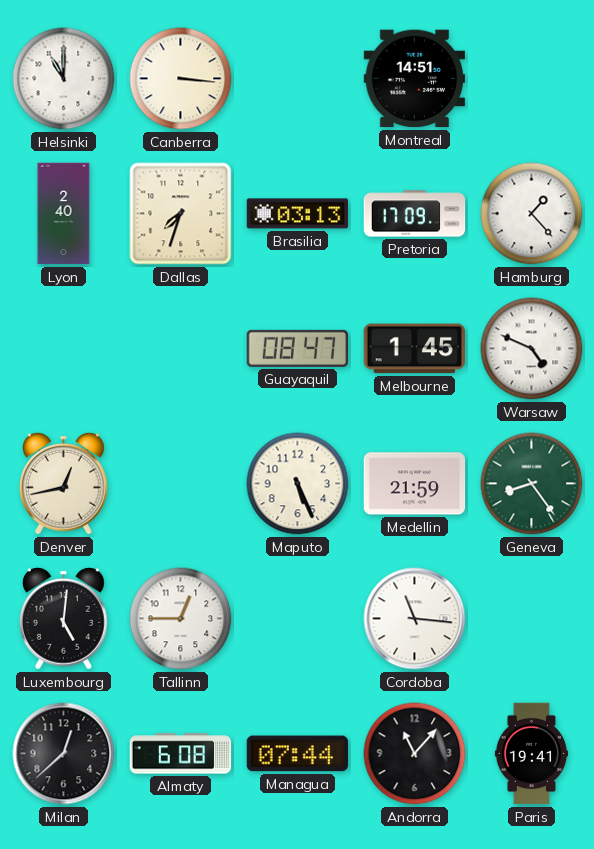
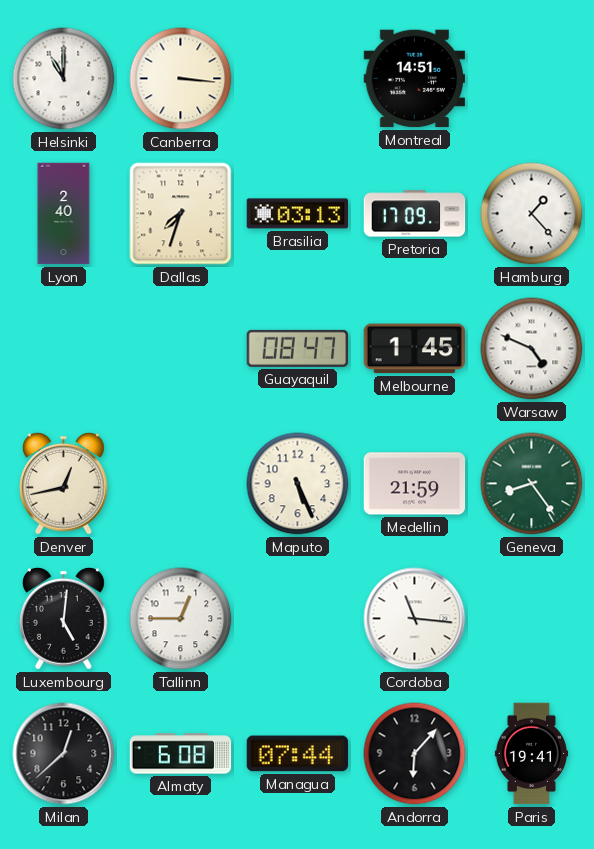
Andorra: 11:07 -> 6:07 (415, 754)
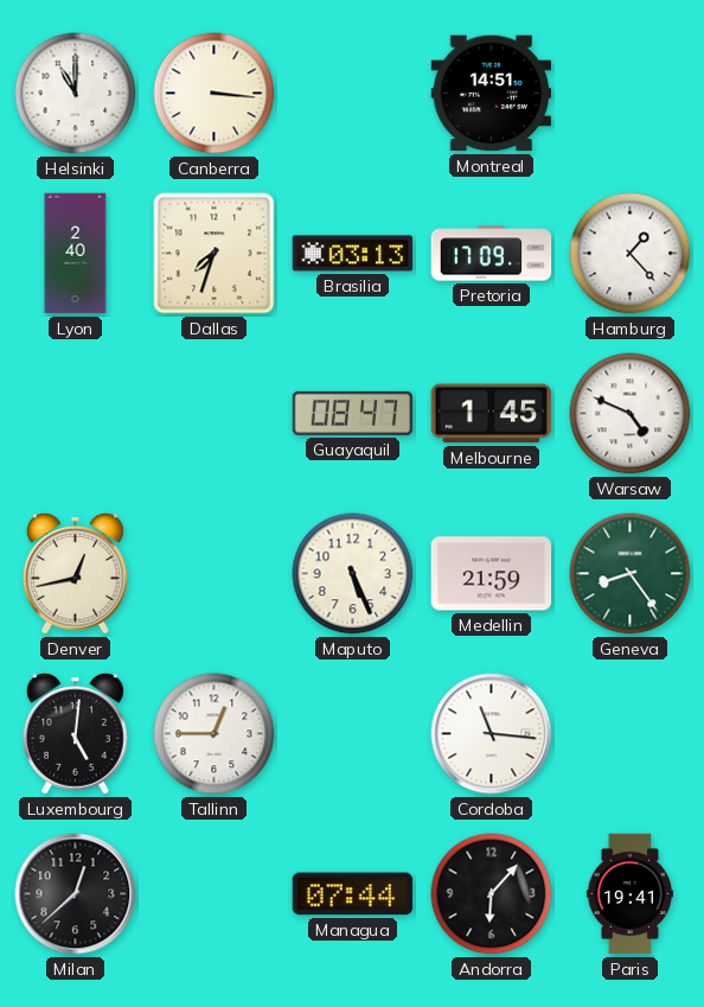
Almaty: 6:08 -> none (181, 754)
